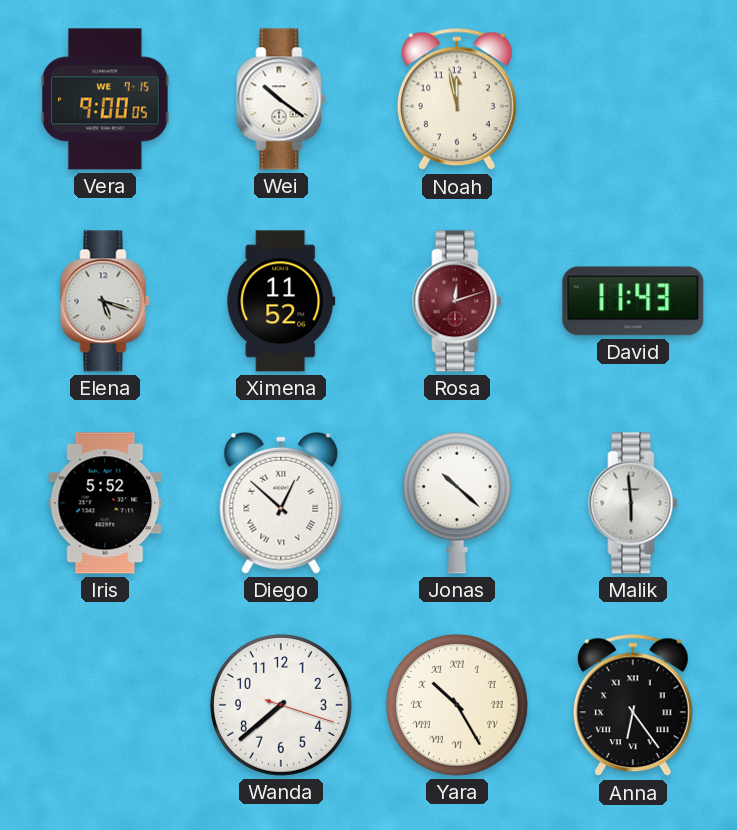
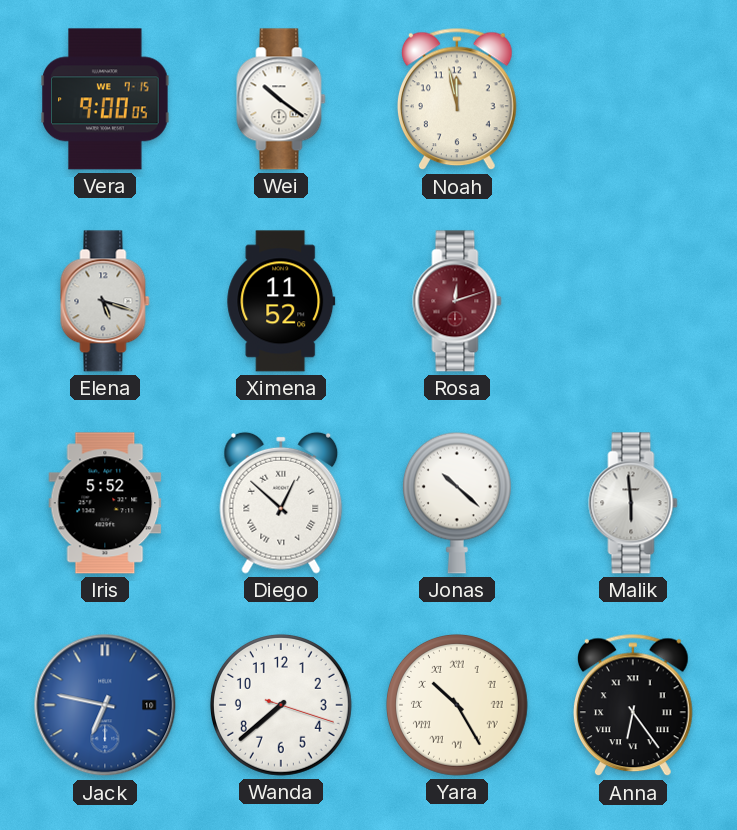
David: 11:43 -> none (633, 301)
Jack: none -> 6:47 (105, 705)
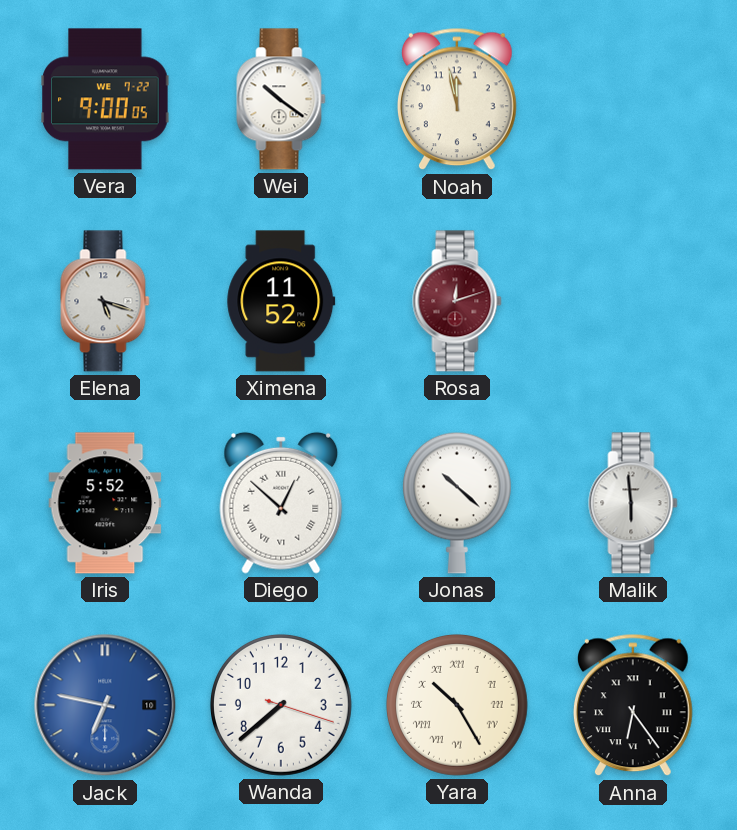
Vera date: WE 7-15 -> WE 7-22 (105, 99)
